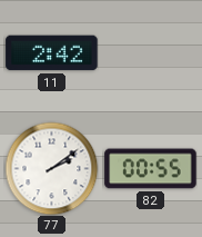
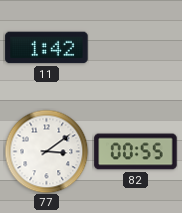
11: 2:42 -> 1:42 (47, 48)
77: 2:09 -> 3:09 (46, 151)
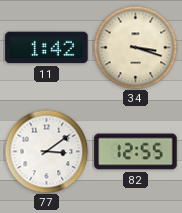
34: none -> 3:18 (135, 47)
82: 00:55 -> 12:55 (136, 152)
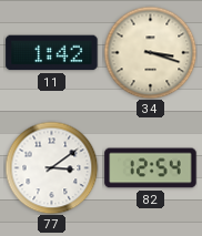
82: 12:55 -> 12:54 (151, 168)
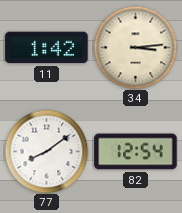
34: 3:18 -> 3:14 (135, 47)
77: 3:09 -> 8:09 (46, 151)
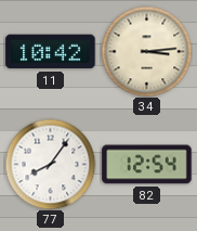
11: 1:42 -> 10:42 (51, 52)
77: 8:09 -> 8:06 (50, 164)
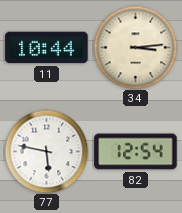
11: 10:42 -> 10:44 (47, 48)
77: 8:06 -> 5:47 (46, 151)
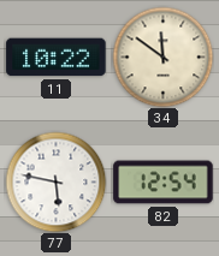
11: 10:44 -> 10:22 (57, 58)
34: 3:14 -> 11:51 (162, 56)
